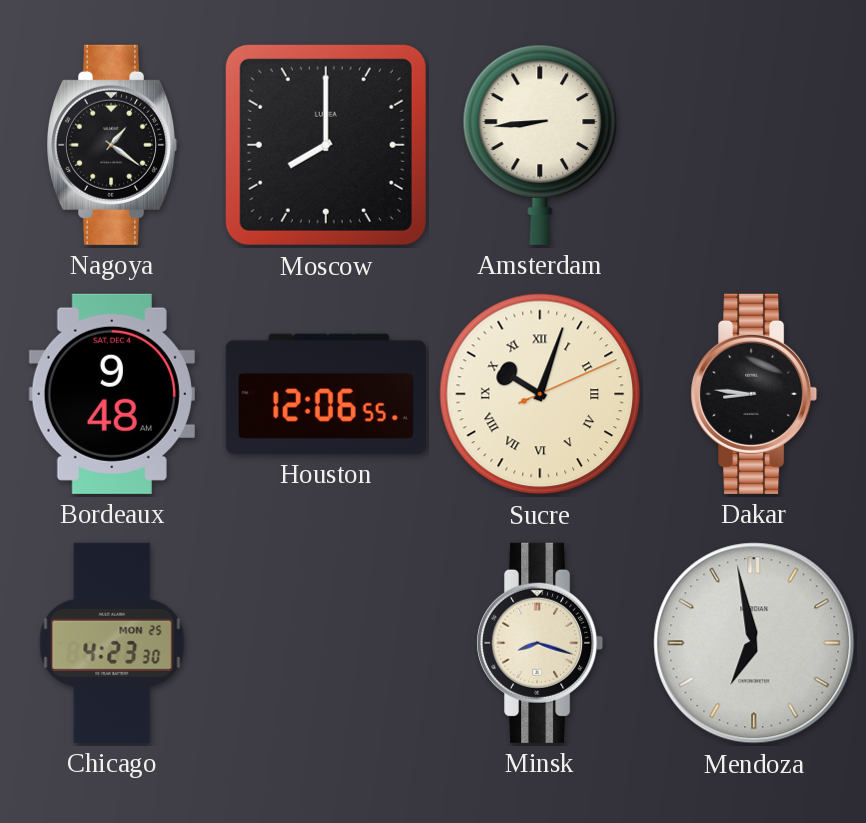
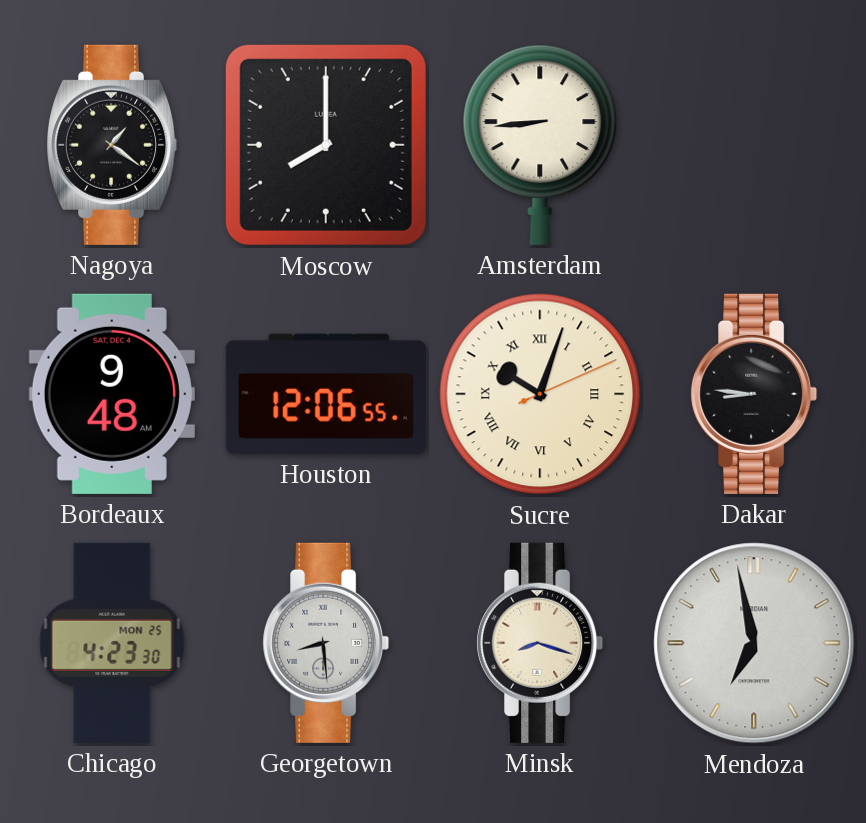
Georgetown: none -> 8:29 (326, 643)
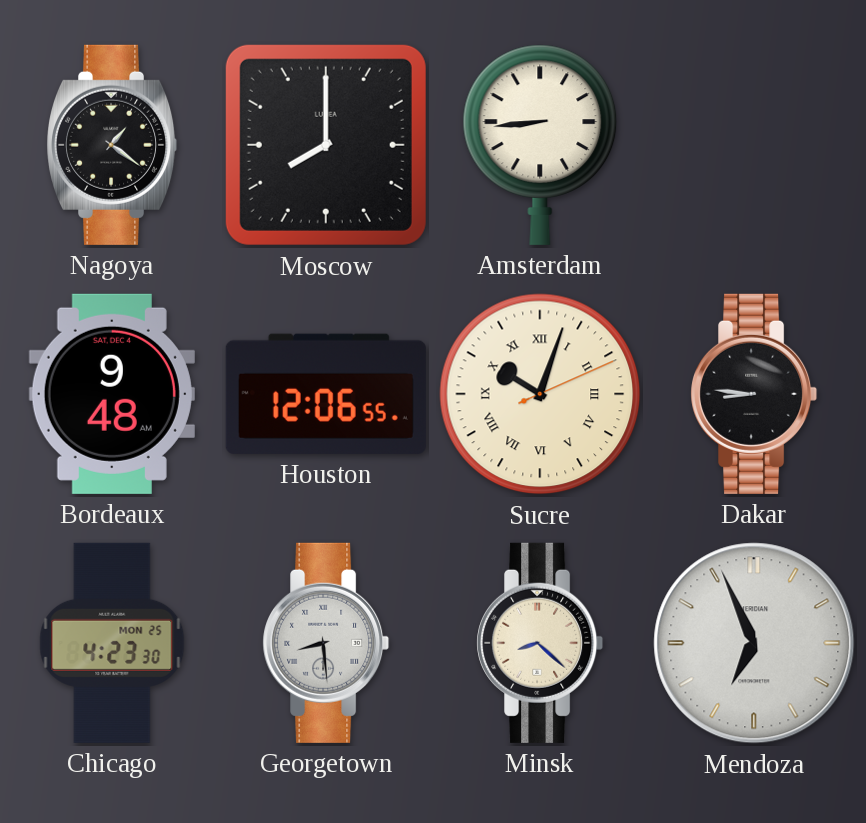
Minsk: 8:18 -> 8:22 (540, 643)
Mendoza: 6:58 -> 6:56 (754, 643)
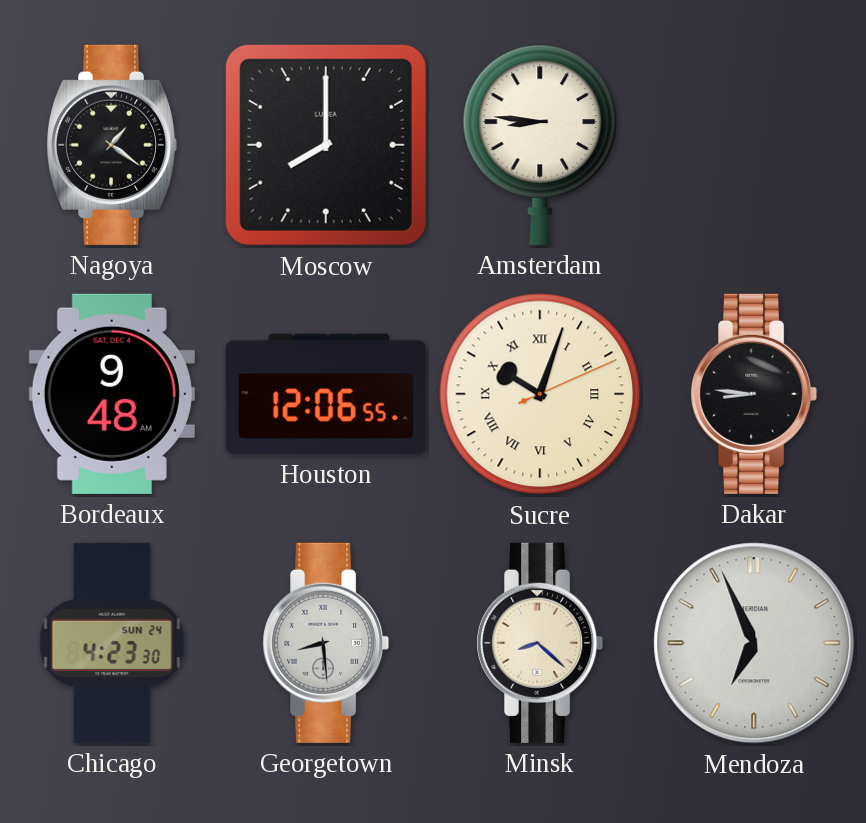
Amsterdam: 8:44 -> 8:46 (540, 145)
Chicago date: MON 25 -> SUN 24 (112, 643)
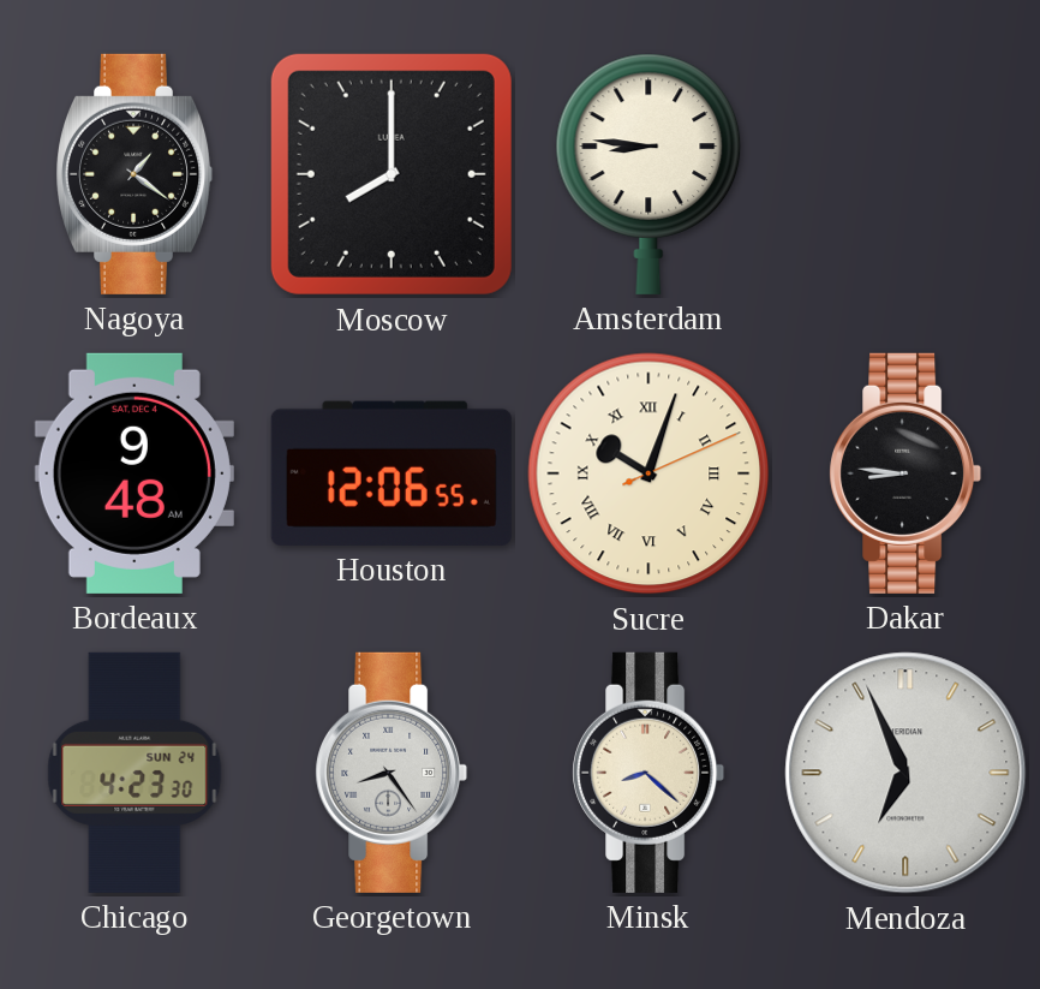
Georgetown: 8:29 -> 8:24 (392, 773)
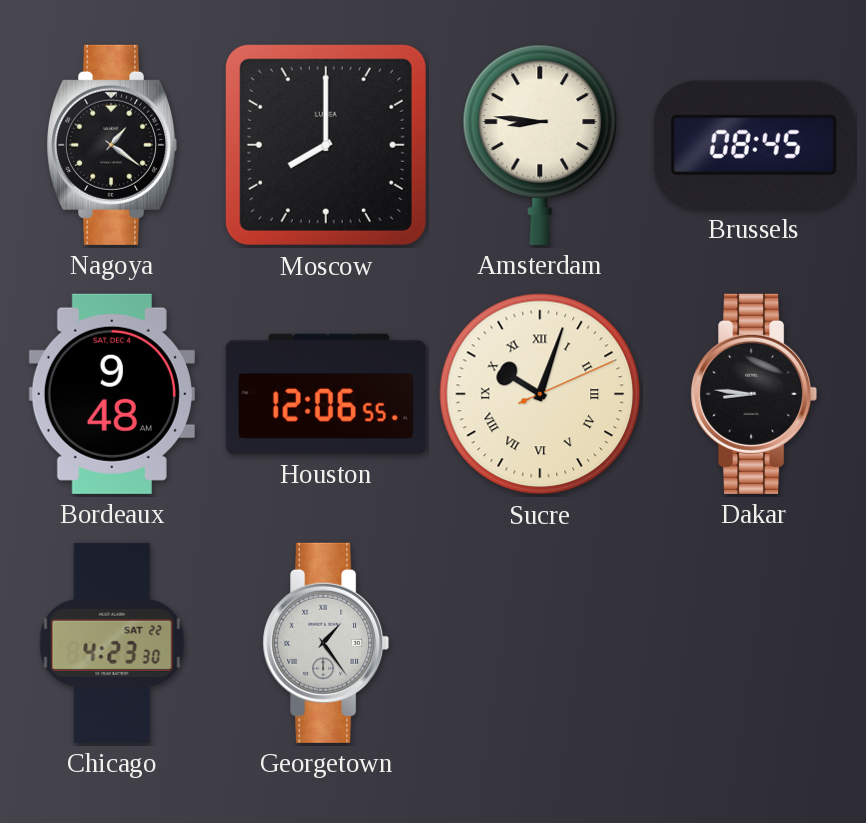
Brussels: none -> 08:45 (754, 145)
Chicago date: SUN 24 -> SAT 22 (112, 643)
Georgetown: 8:24 -> 1:24 (326, 643)
Minsk: 8:22 -> none (648, 773)
Mendoza: 6:56 -> none (905, 773)
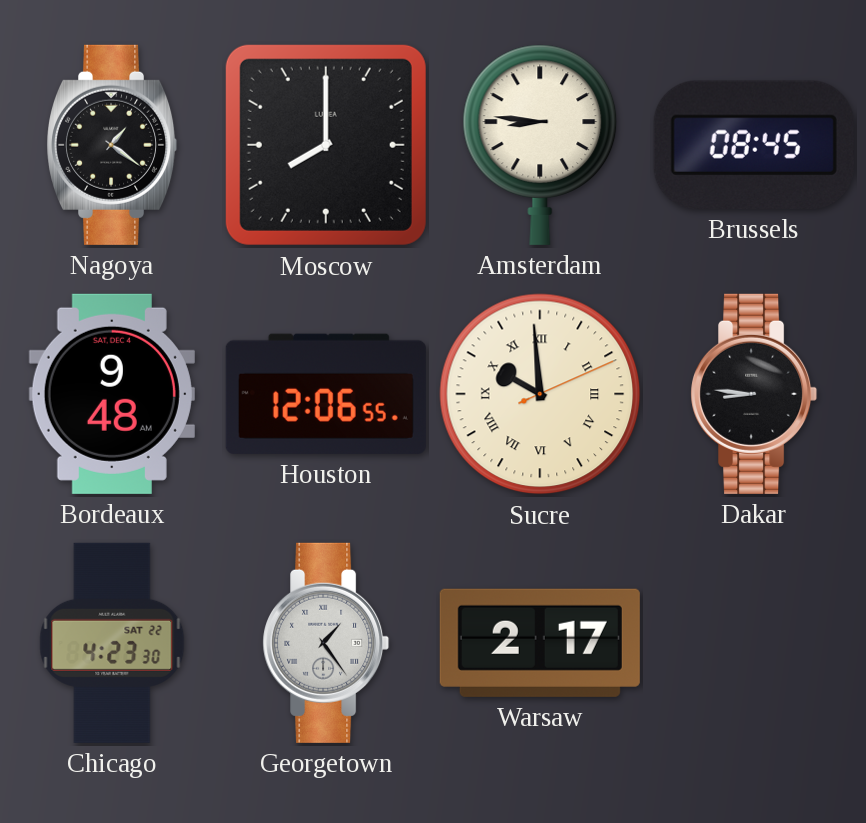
Sucre: 10:03 -> 9:59 (540, 394)
Warsaw: none -> 2:17 (540, 643)
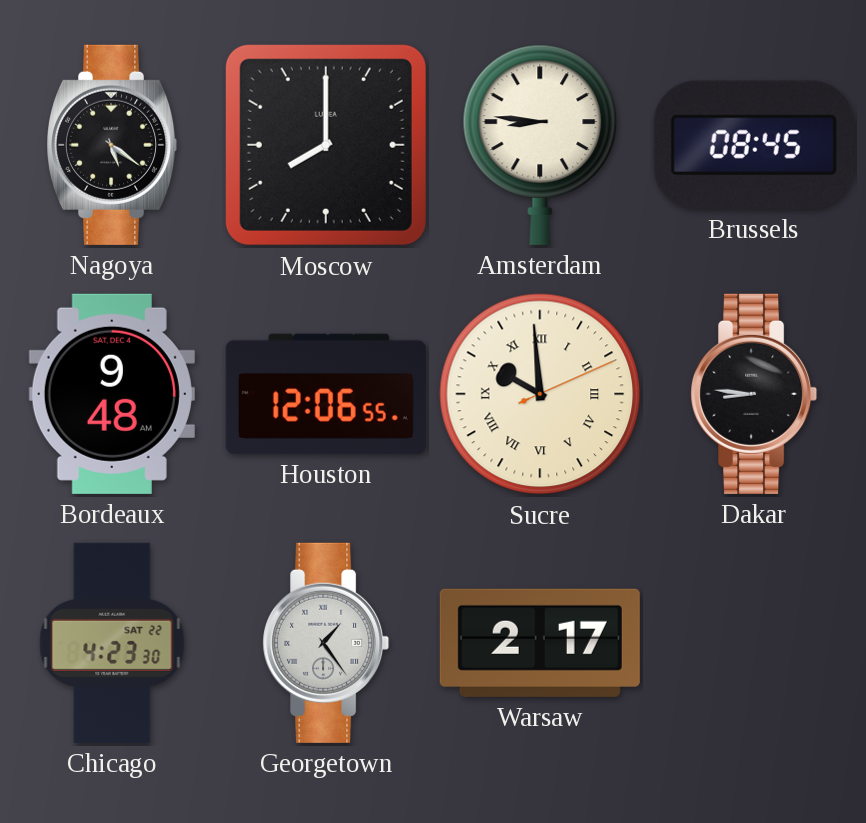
Nagoya: 1:21 -> 5:21 (113, 145)
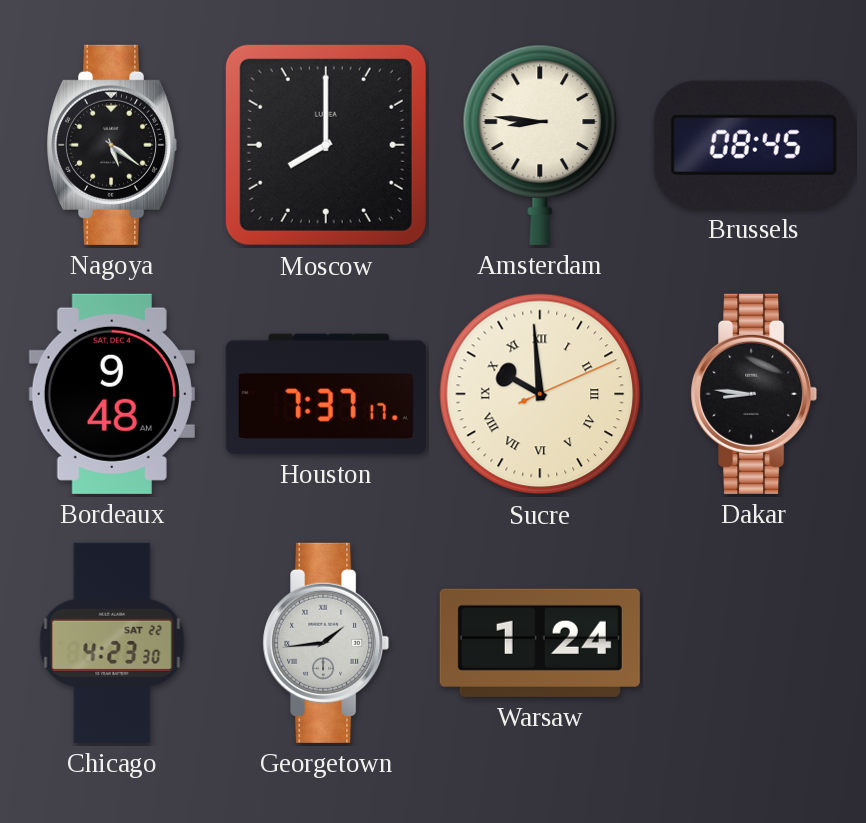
Houston: 12:06 -> 7:37 (326, 394)
Georgetown: 1:24 -> 1:44 (326, 643)
Warsaw: 2:17 -> 1:24 (540, 643)
